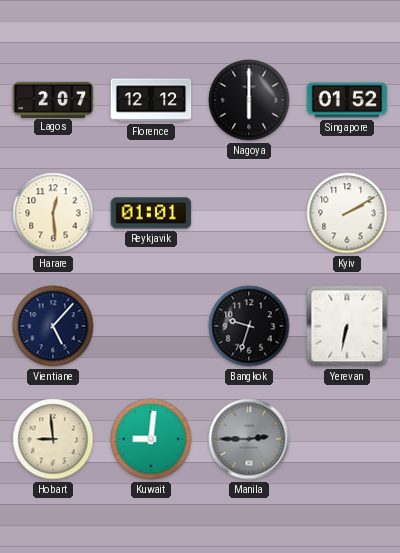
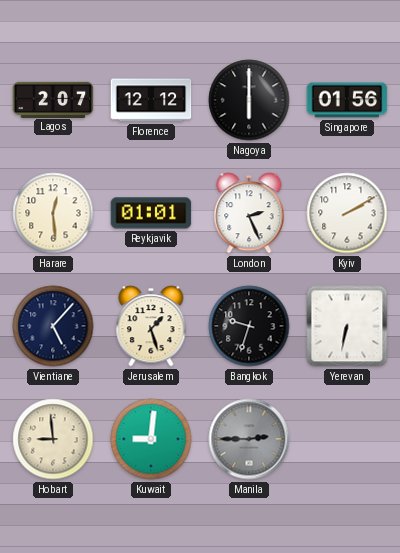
Singapore: 01:52 -> 01:56 (347, 100)
London: none -> 2:26 (249, 213)
Jerusalem: none -> 1:27 (151, 326)
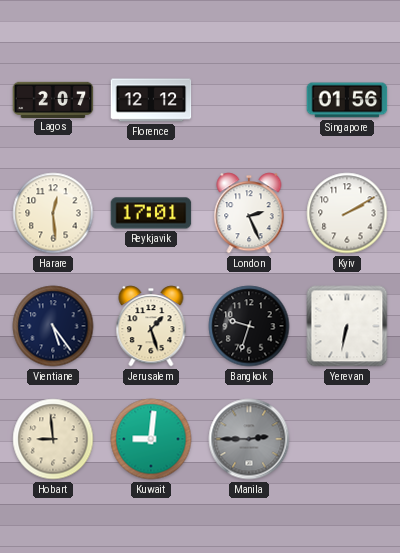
Nagoya: 6:00 -> none (249, 100)
Reykjavik: 01:01 -> 17:01 (151, 213)
Vientiane: 5:07 -> 5:24 (53, 326)
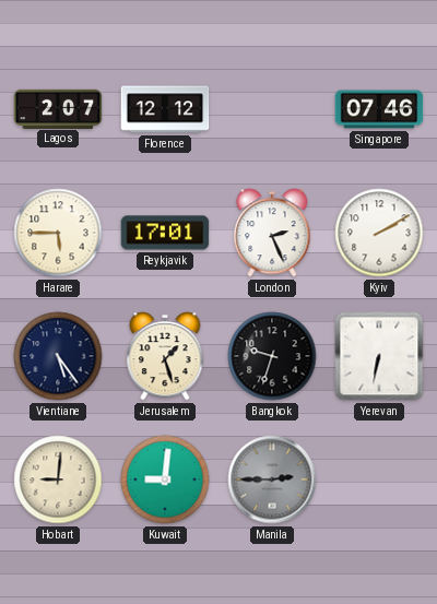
Singapore: 01:56 -> 07:46 (379, 109)
Harare: 12:29 -> 5:45 (58, 233)
Hobart: 8:59 -> 9:01 (58, 479)
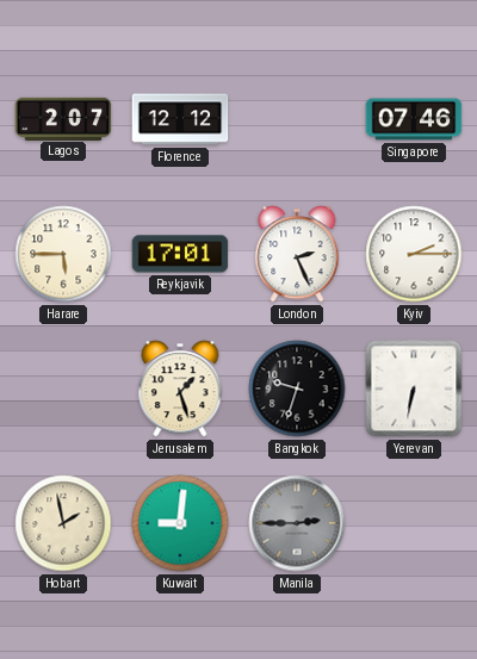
Kyiv: 2:10 -> 2:15 (414, 254)
Vientiane: 5:24 -> none (58, 356)
Hobart: 9:01 -> 1:58 (63, 523)
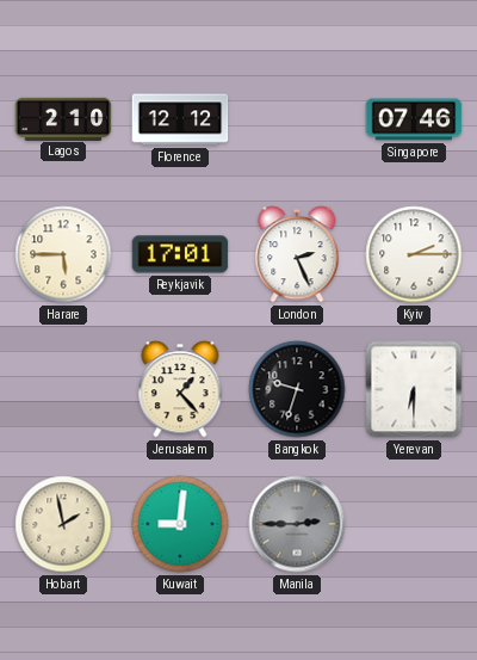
Lagos: 2:07 -> 2:10 (63, 118)
Jerusalem: 1:27 -> 1:23 (180, 389)
Yerevan: 6:32 -> 6:30 (414, 389)
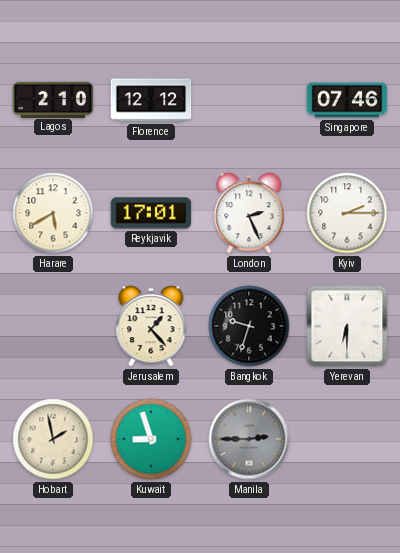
Harare: 5:45 -> 5:40 (53, 213)
Kuwait: 9:01 -> 8:57 (151, 439)
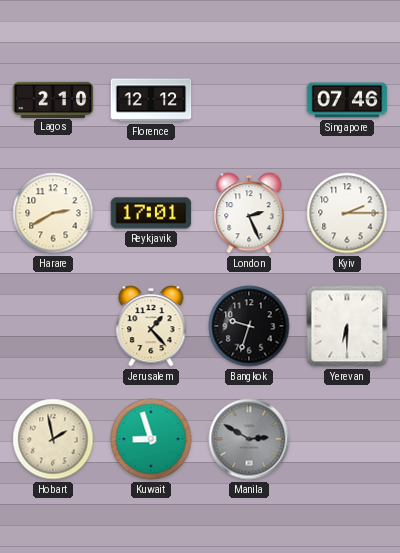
Harare: 5:40 -> 2:40 (53, 213)
Manila: 2:45 -> 2:50 (249, 439)
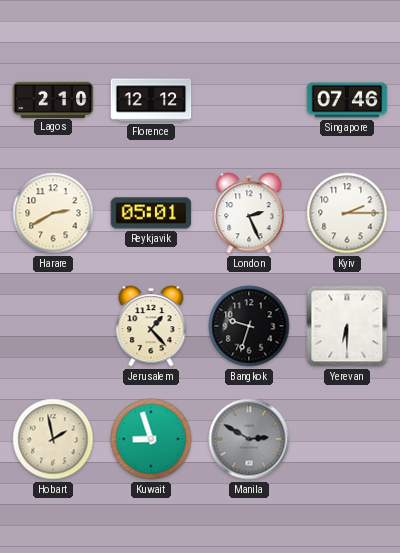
Reykjavik: 17:01 -> 05:01 (151, 213)
